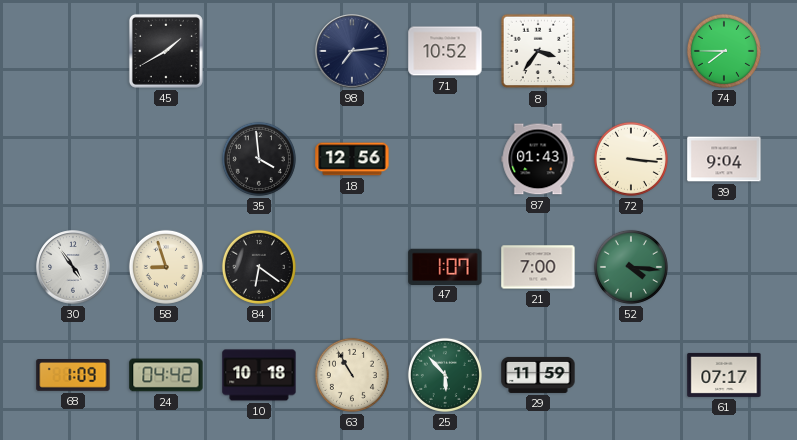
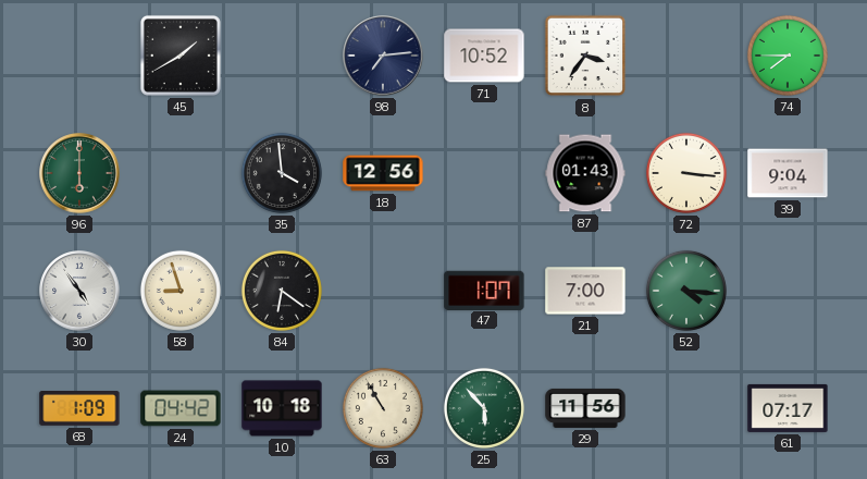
96: none -> 6:00 (79, 173)
29: 11:59 -> 11:56 (585, 408)
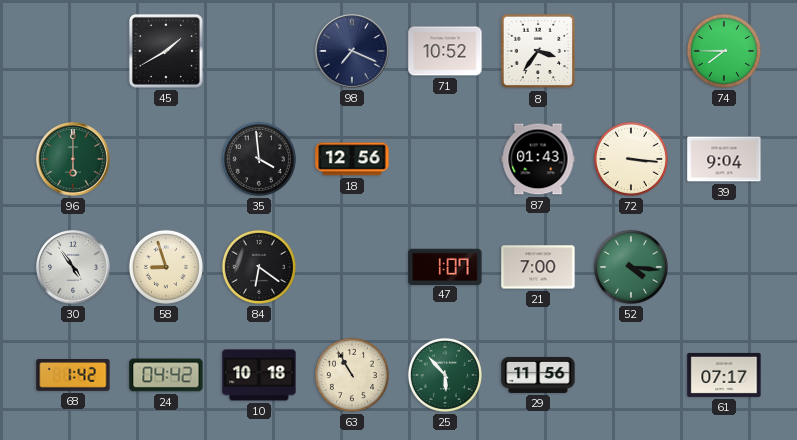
98: 7:14 -> 7:19 (352, 51)
68: 1:09 -> 1:42 (73, 376)
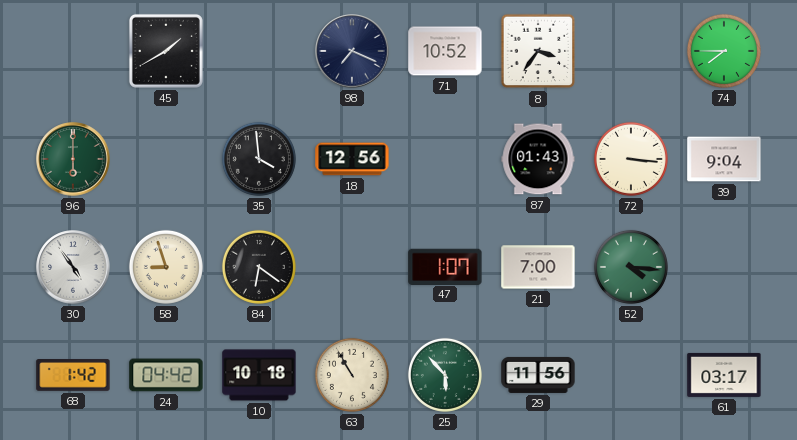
61: 07:17 -> 03:17 (724, 375)
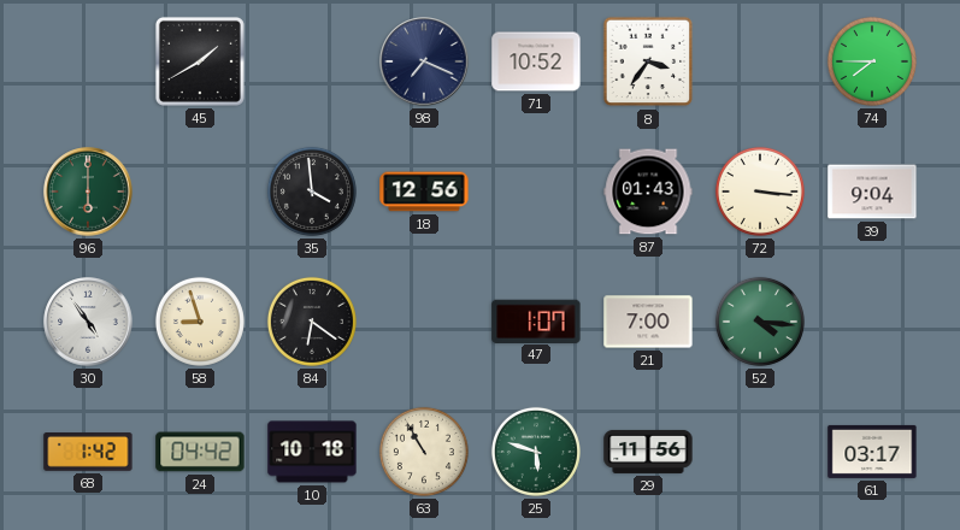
25: 5:53 -> 5:48 (536, 452)
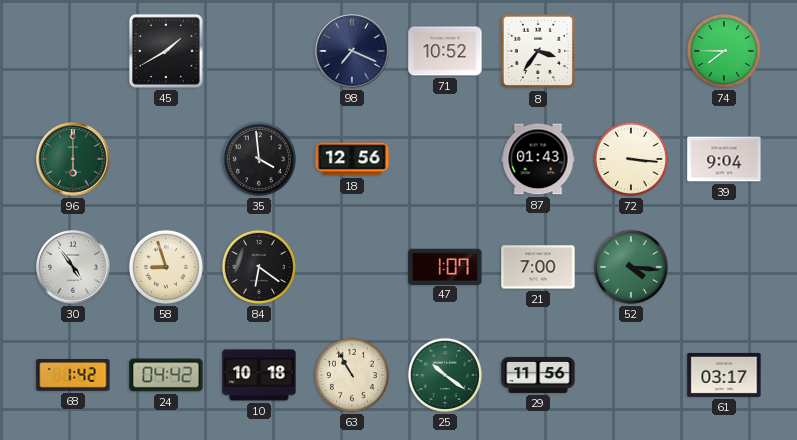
25: 5:48 -> 10:21 (445, 375)
